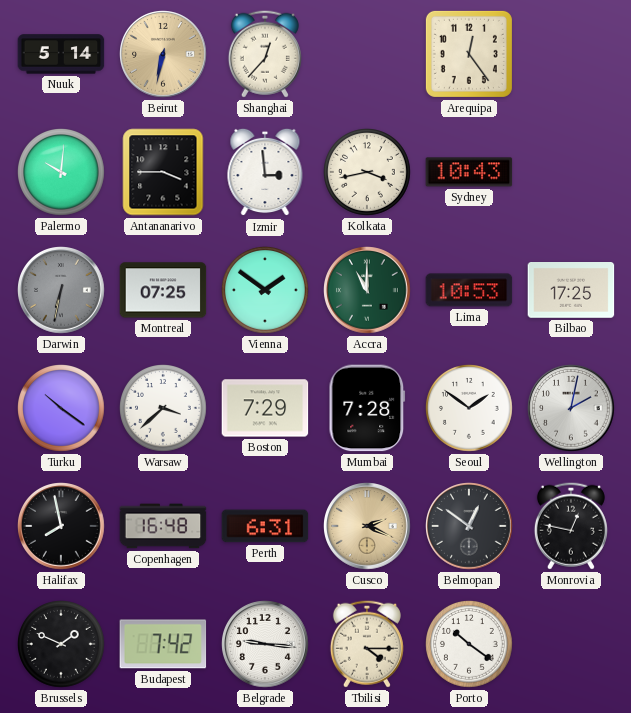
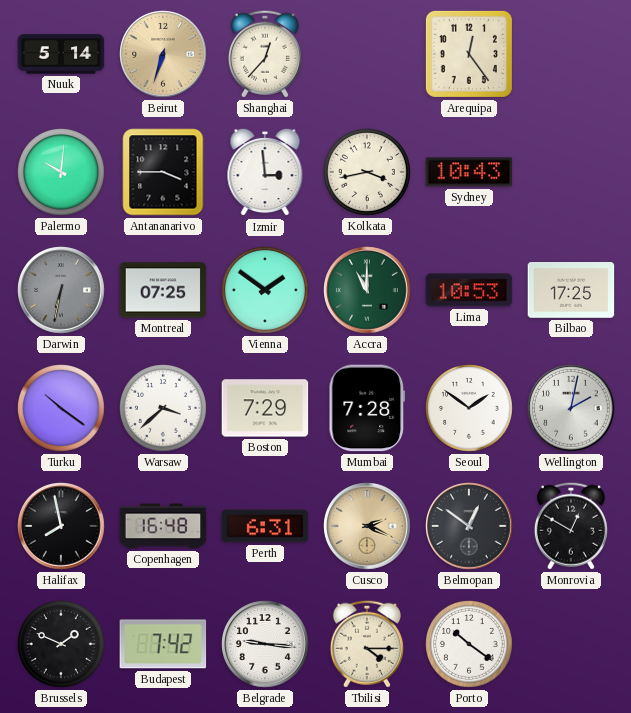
Beirut: 6:32 -> 6:33 (163, 54)
Monrovia: 12:47 -> 12:50 (571, 526)
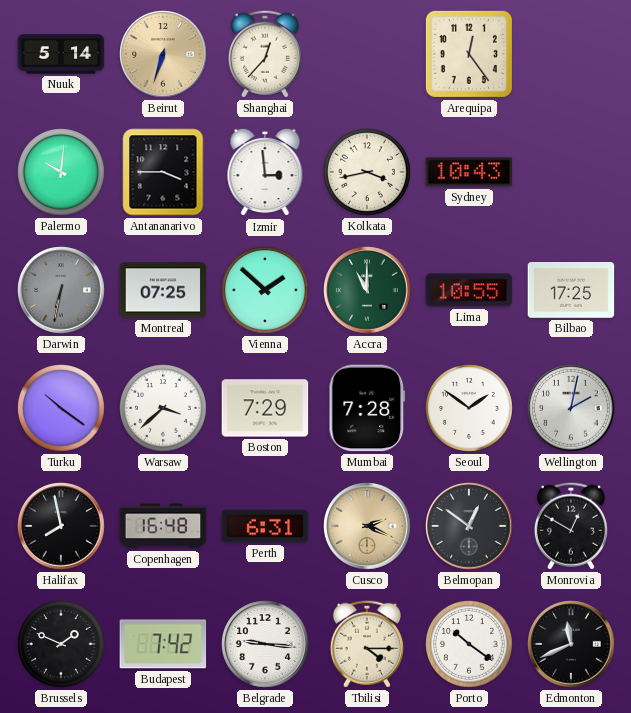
Vienna: 1:51 -> 1:52 (266, 291)
Lima: 10:53 -> 10:55 (469, 290)
Edmonton: none -> 11:41 (571, 644)
